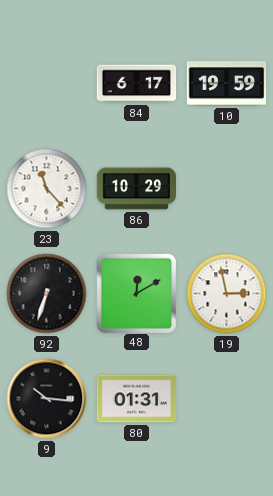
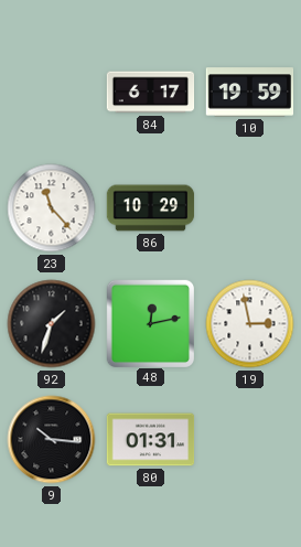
92: 6:33 -> 1:33 (52, 324)
48: 12:10 -> 12:13 (150, 323)
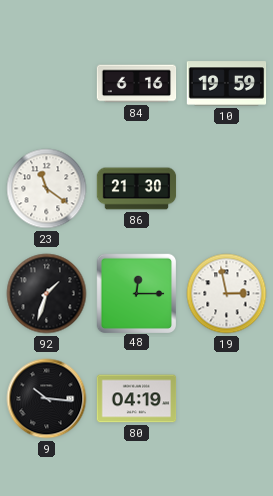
84: 6:17 -> 6:16 (137, 84)
23: 11:23 -> 11:21 (47, 189)
86: 10:29 -> 21:30 (137, 189)
48: 12:13 -> 12:15 (136, 293)
80: 01:31 -> 04:19 (137, 399)
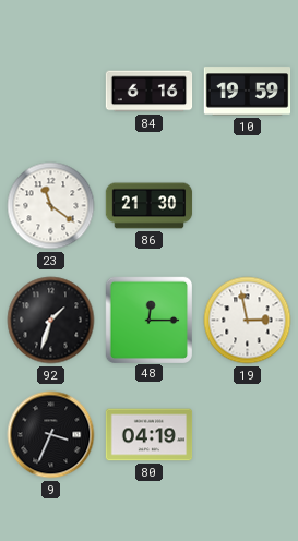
9: 10:16 -> 3:34 (51, 435)
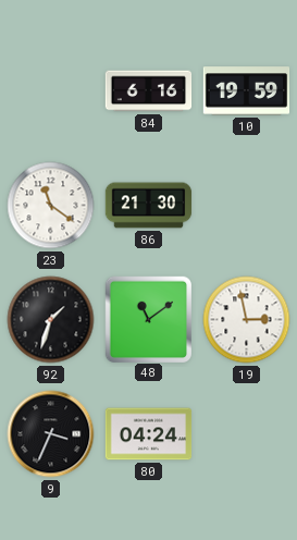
48: 12:15 -> 11:09 (148, 319)
80: 04:19 -> 04:24 (149, 434)
